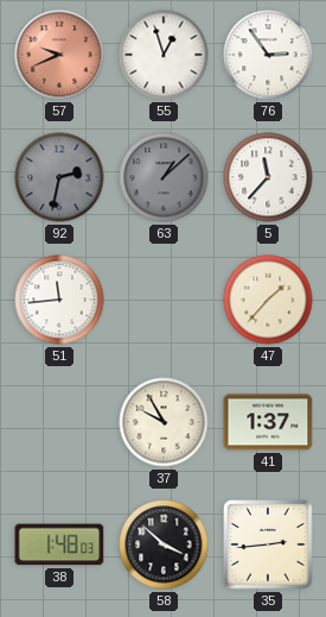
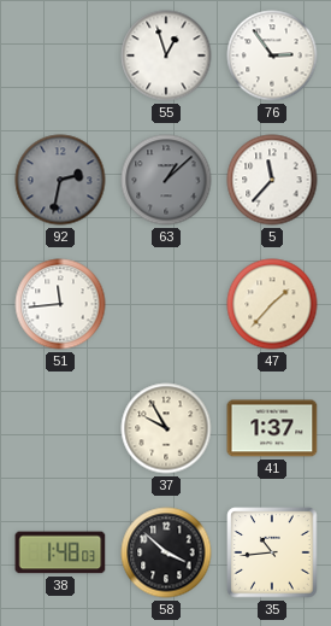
57: 9:41 -> none (59, 55)
35: 2:44 -> 10:44 (272, 552)
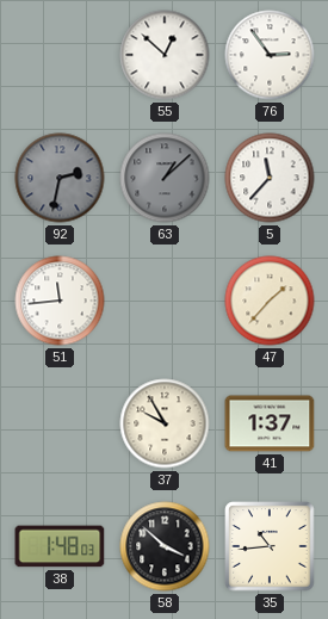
55: 12:57 -> 12:52 (165, 55)
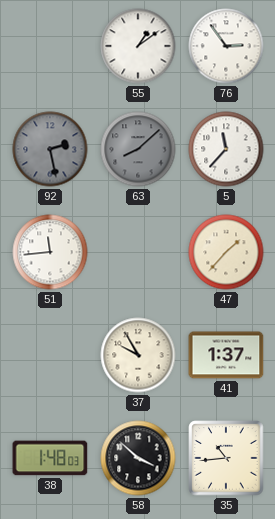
55: 12:52 -> 1:09 (138, 46)
92: 2:32 -> 2:28 (50, 149)
63: 1:08 -> 8:08 (138, 149)
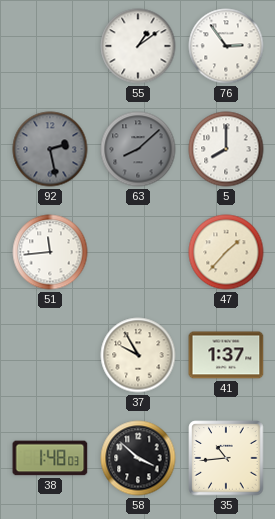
5: 11:37 -> 8:00 (226, 149)
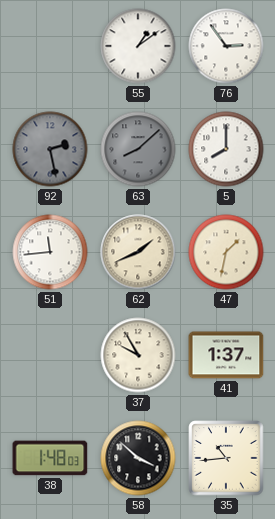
62: none -> 1:41 (138, 252)
47: 1:37 -> 1:32 (226, 252)
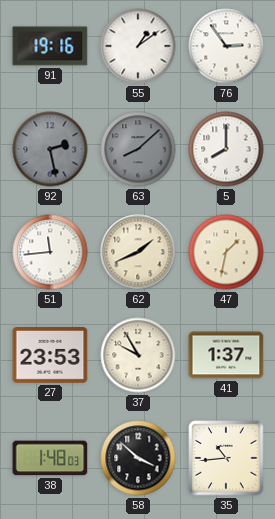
91: none -> 19:16 (50, 46)
27: none -> 23:53 (50, 355)
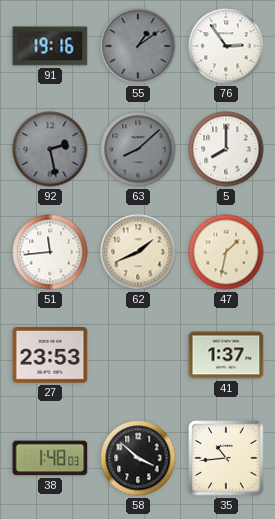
55 dial: white -> grey (138, 46)
37: 9:55 -> none (138, 355)
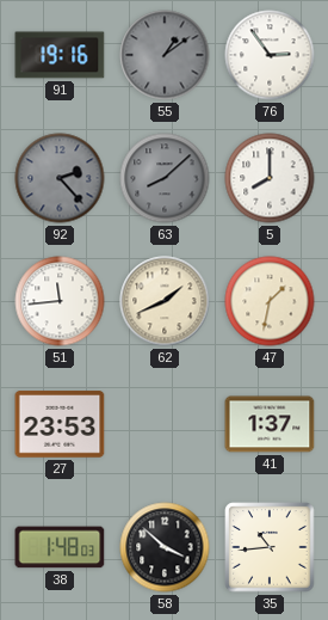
92: 2:28 -> 2:23 (60, 178)
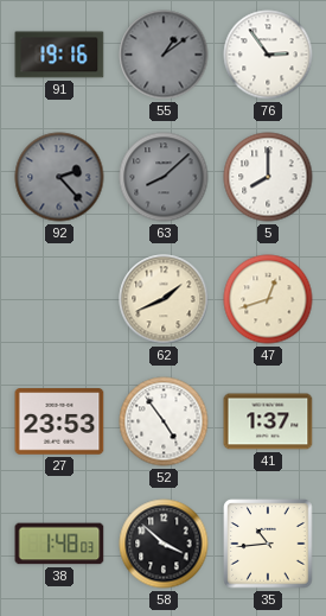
51: 11:44 -> none (60, 301)
47: 1:32 -> 12:42 (268, 299)
52: none -> 4:54 (164, 421)
